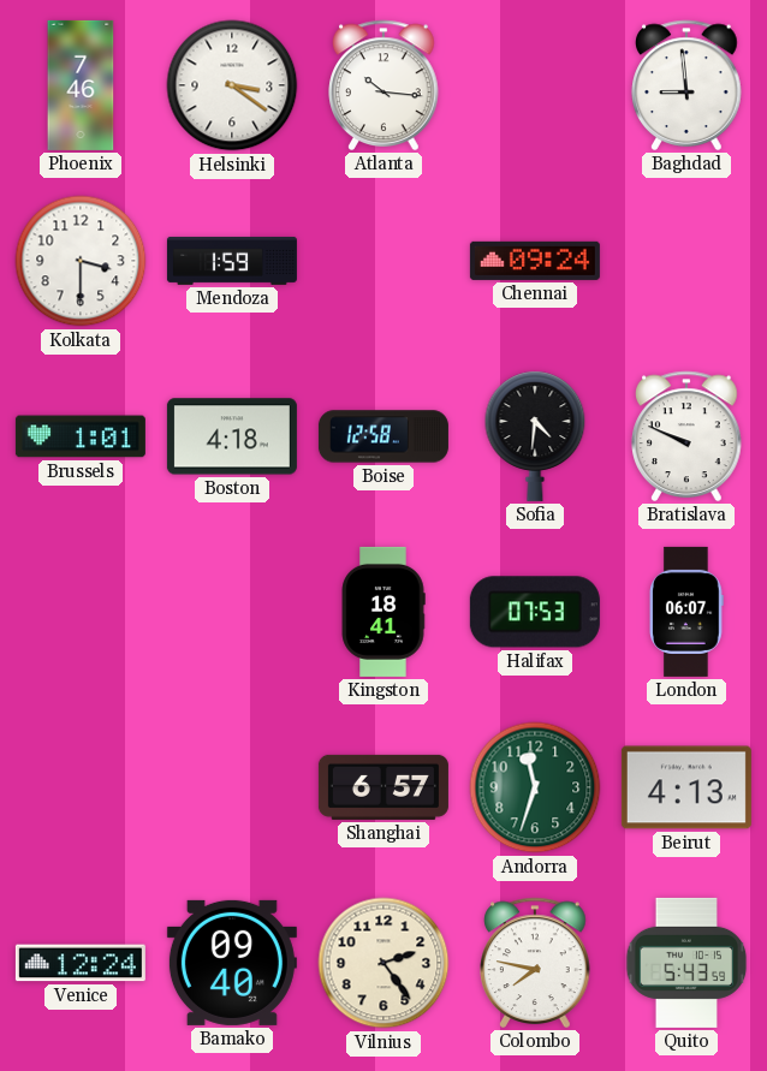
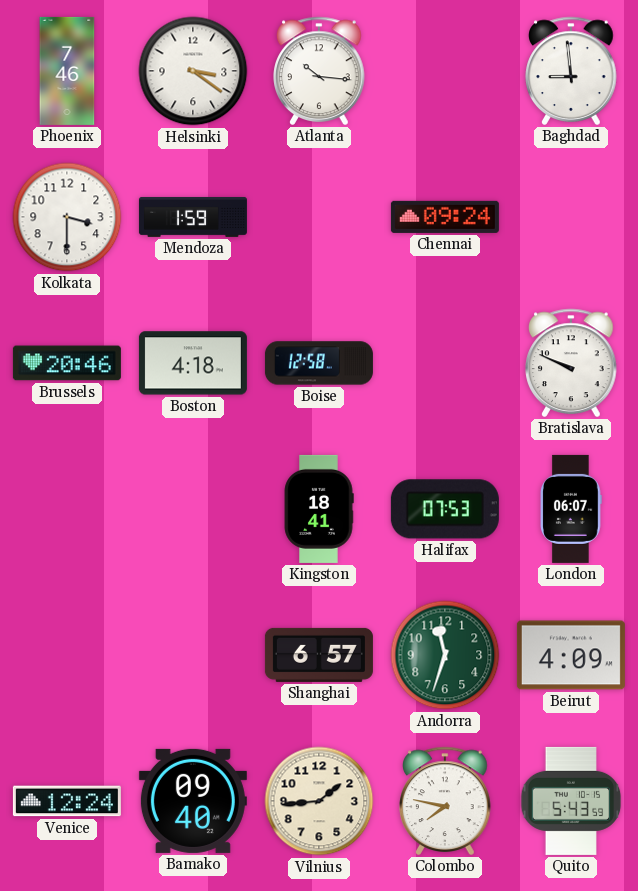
Brussels: 1:01 -> 20:46 (67, 363)
Sofia: 4:31 -> none (535, 436)
Beirut: 4:13 -> 4:09 (571, 655)
Vilnius: 2:24 -> 1:44 (319, 801)
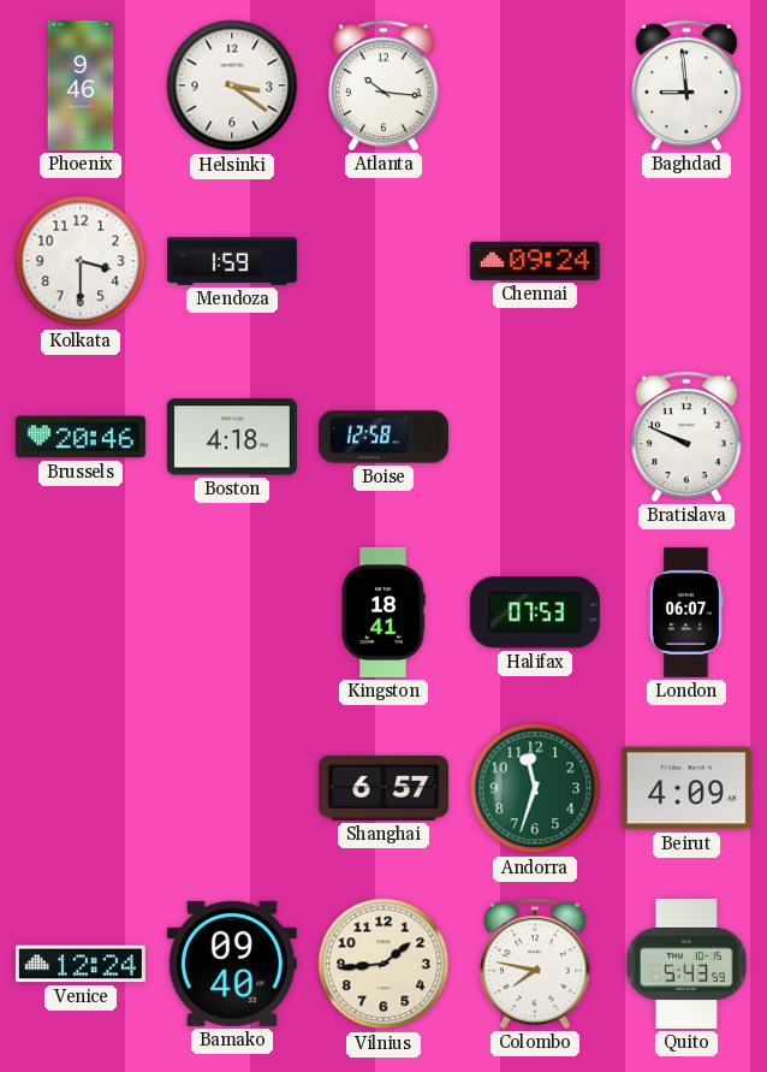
Phoenix: 7:46 -> 9:46 (81, 85)
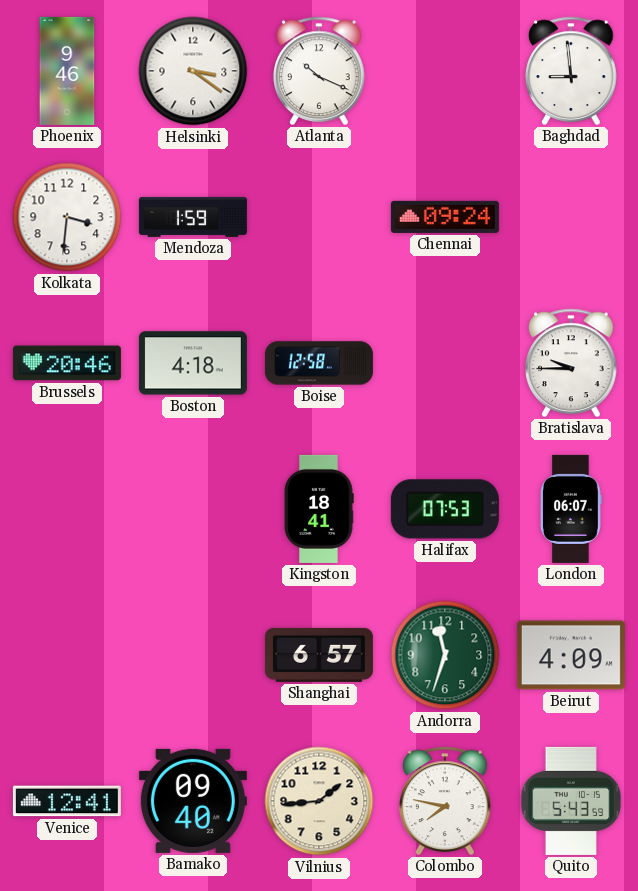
Atlanta: 10:16 -> 10:19 (319, 71)
Kolkata: 3:30 -> 3:31 (67, 217)
Bratislava: 9:49 -> 9:45 (571, 363)
Venice: 12:24 -> 12:41 (67, 801)
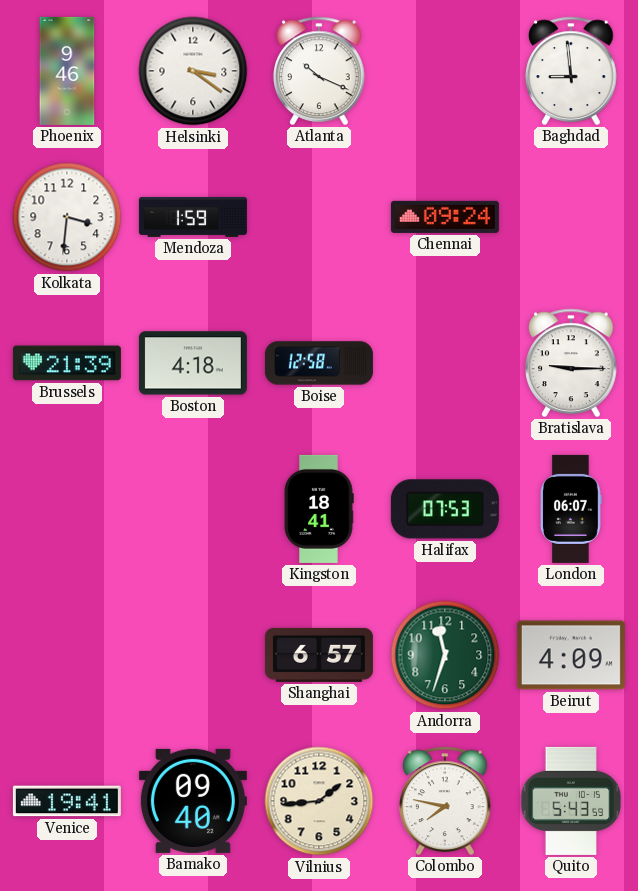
Brussels: 20:46 -> 21:39 (67, 363)
Bratislava: 9:45 -> 9:15 (571, 363)
Venice: 12:41 -> 19:41 (67, 801)
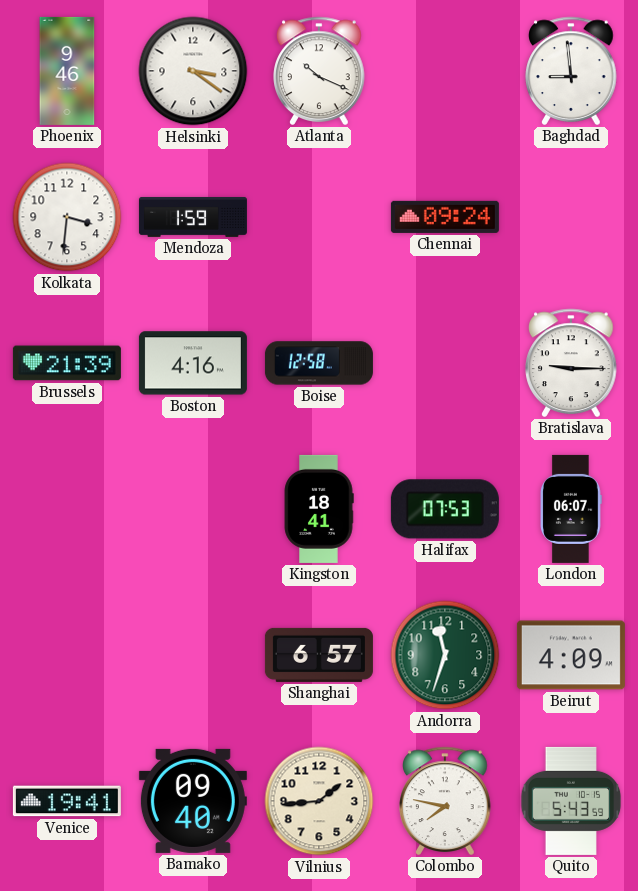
Boston: 4:18 -> 4:16 (193, 363)
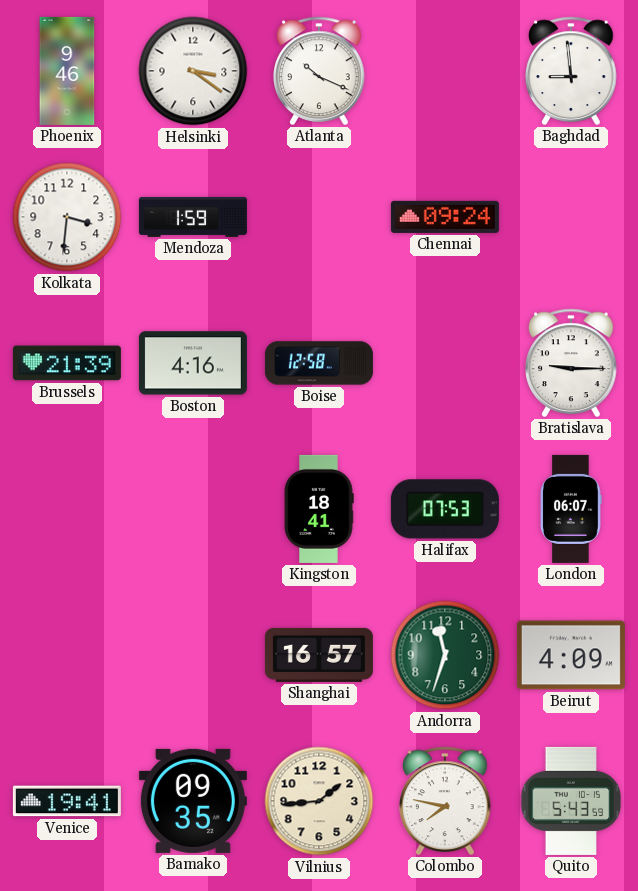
Shanghai: 6:57 -> 16:57 (319, 655)
Bamako: 09:40 -> 09:35 (193, 801)
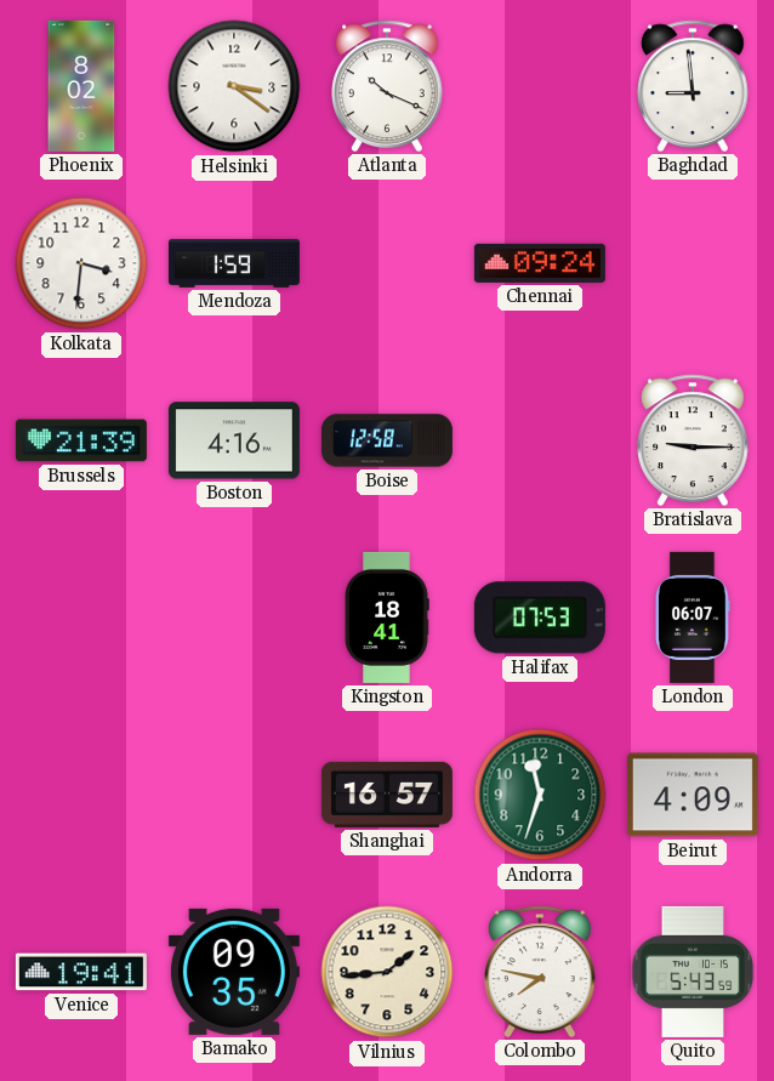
Phoenix: 9:46 -> 8:02 (81, 86)
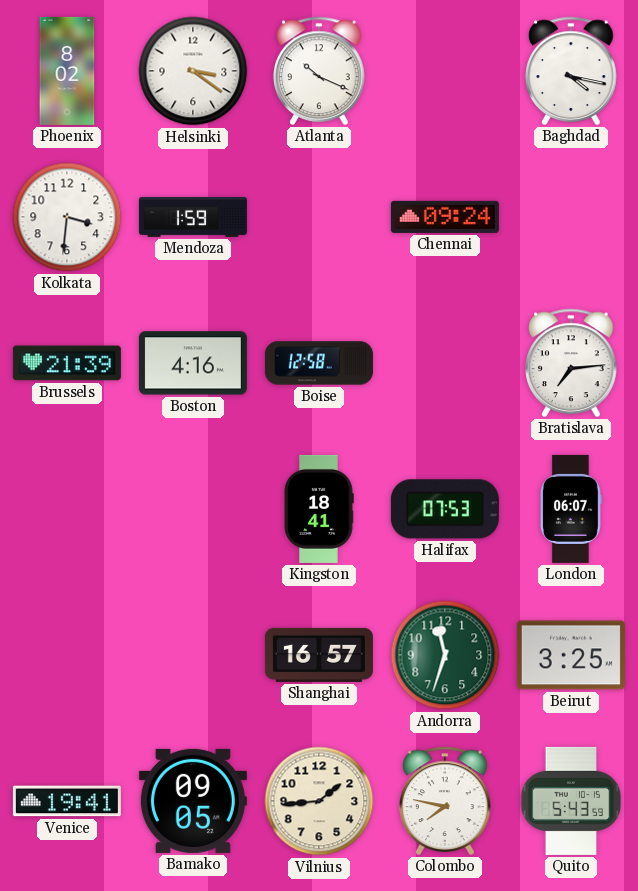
Baghdad: 8:59 -> 4:17 (571, 71)
Bratislava: 9:15 -> 7:14 (571, 363)
Beirut: 4:09 -> 3:25 (571, 655)
Bamako: 09:35 -> 09:05 (193, 801)
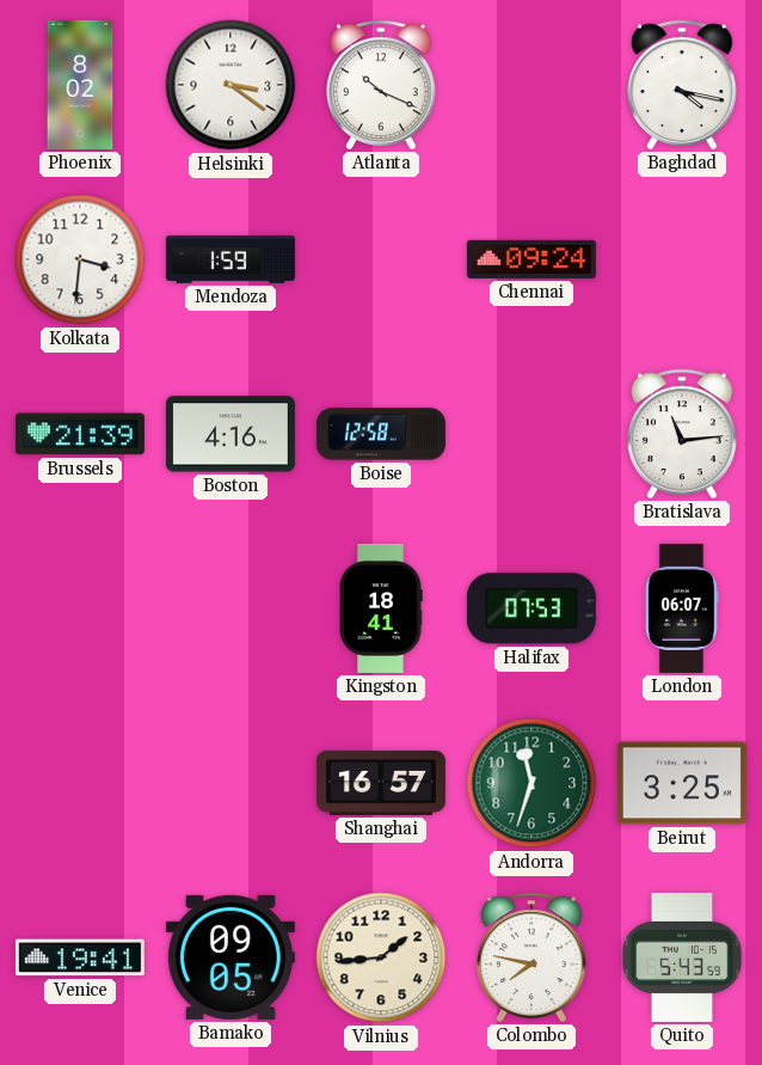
Bratislava: 7:14 -> 11:14 (682, 434)
